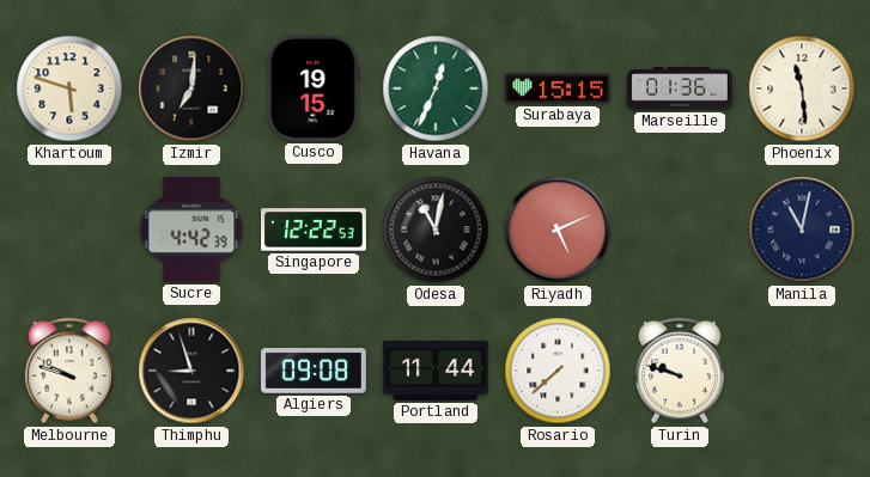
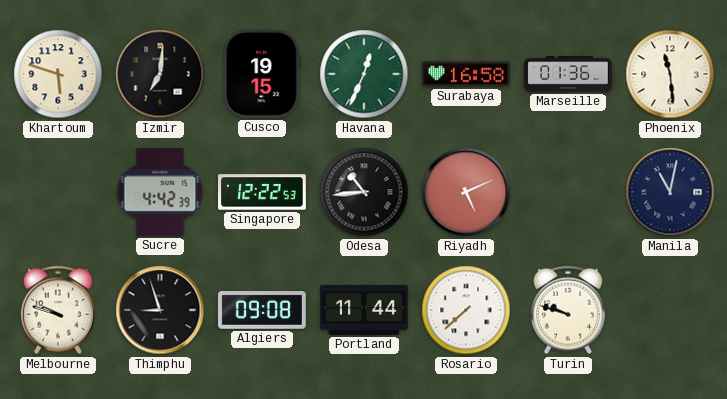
Surabaya: 15:15 -> 16:58 (467, 74)
Odesa: 11:02 -> 10:44 (364, 192)
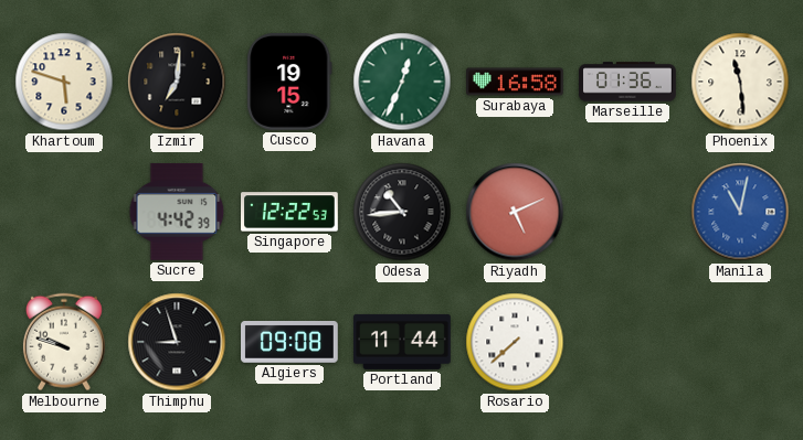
Manila dial: navy -> blue (740, 212)
Turin: 9:48 -> none (568, 310)
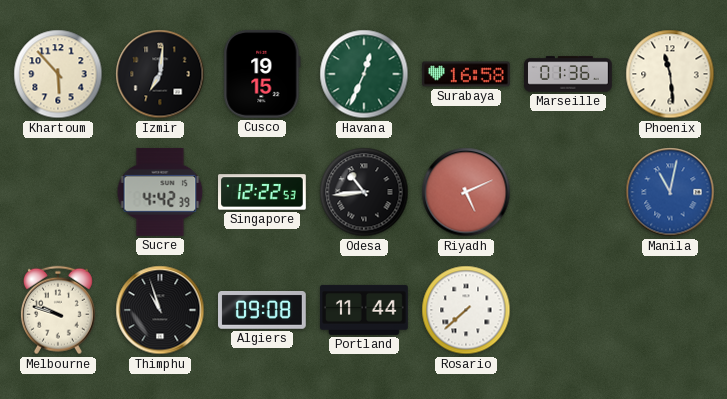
Khartoum: 5:48 -> 5:53 (58, 74)
Thimphu: 8:57 -> 10:57 (160, 310)
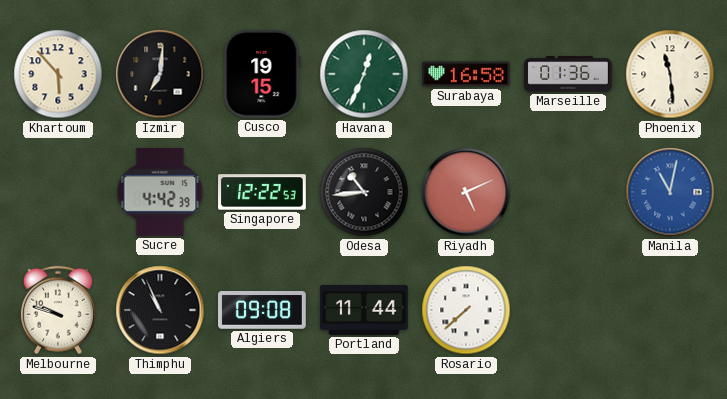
Thimphu: 10:57 -> 10:56 (160, 310)
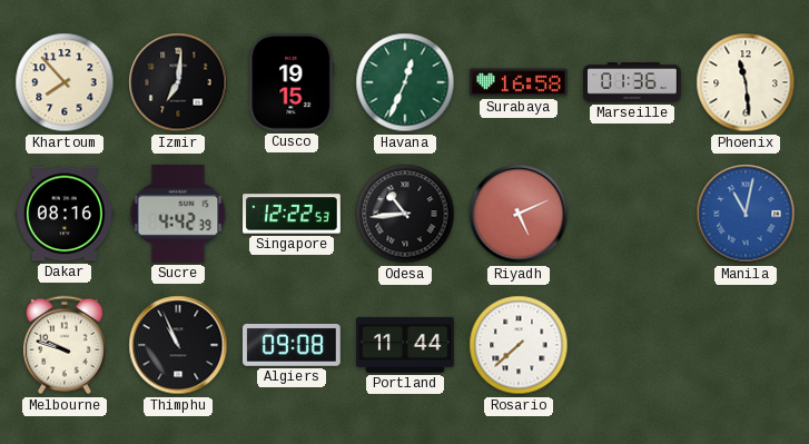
Khartoum: 5:53 -> 7:53 (65, 82)
Dakar: none -> 08:16 (66, 214)
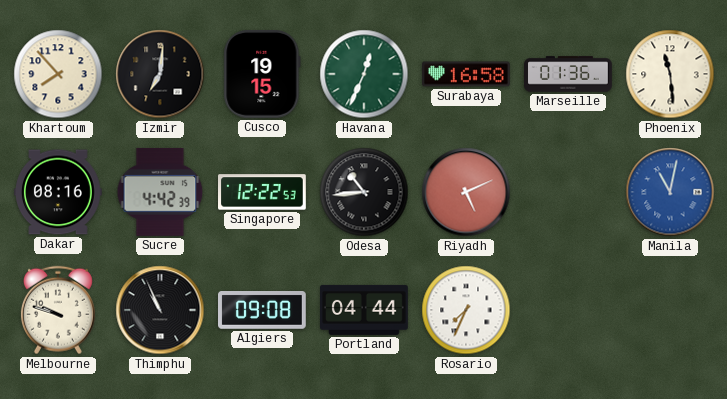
Portland: 11:44 -> 04:44 (365, 310)
Rosario: 7:38 -> 7:34 (466, 310)
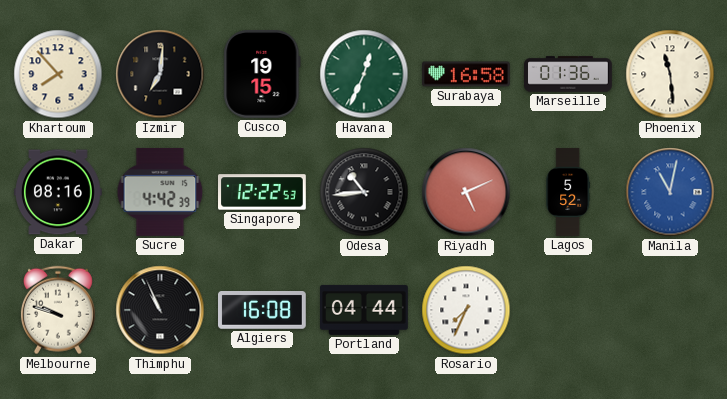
Lagos: none -> 5:52 (568, 192)
Algiers: 09:08 -> 16:08 (263, 310)
